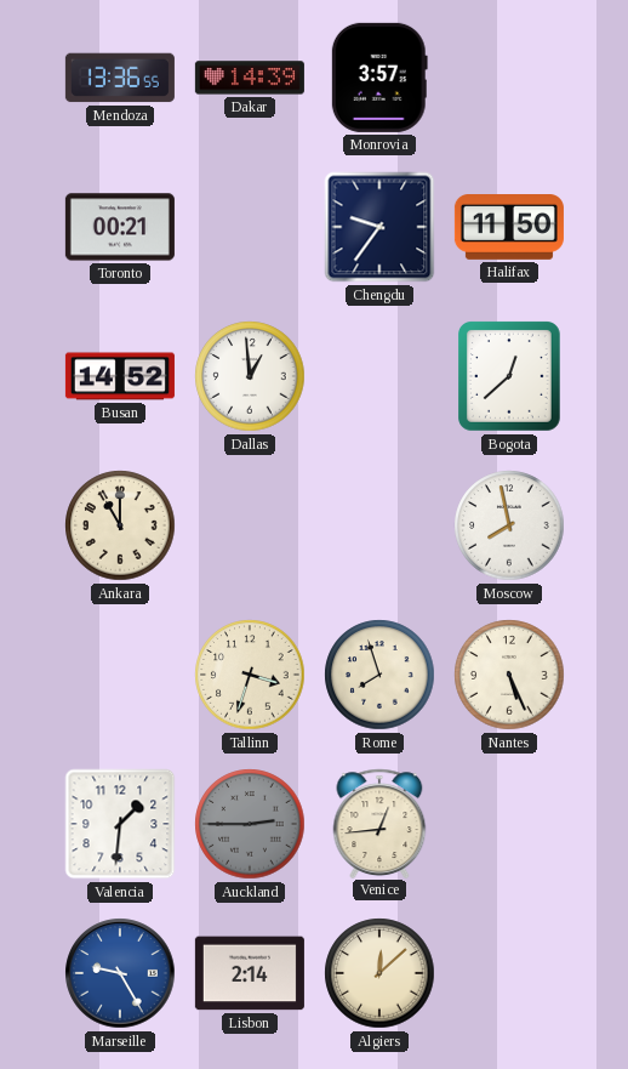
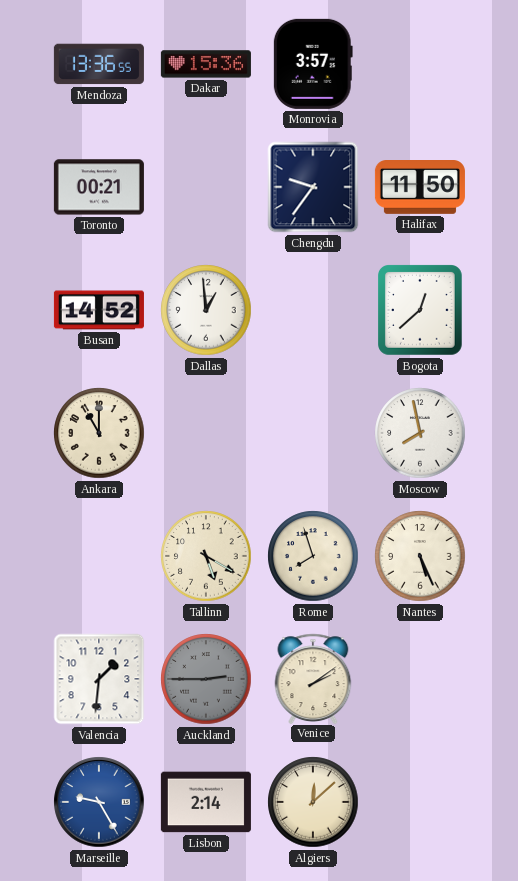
Dakar: 14:39 -> 15:36 (206, 64)
Tallinn: 3:33 -> 5:20 (206, 556)
Venice: 12:44 -> 2:09 (313, 678)
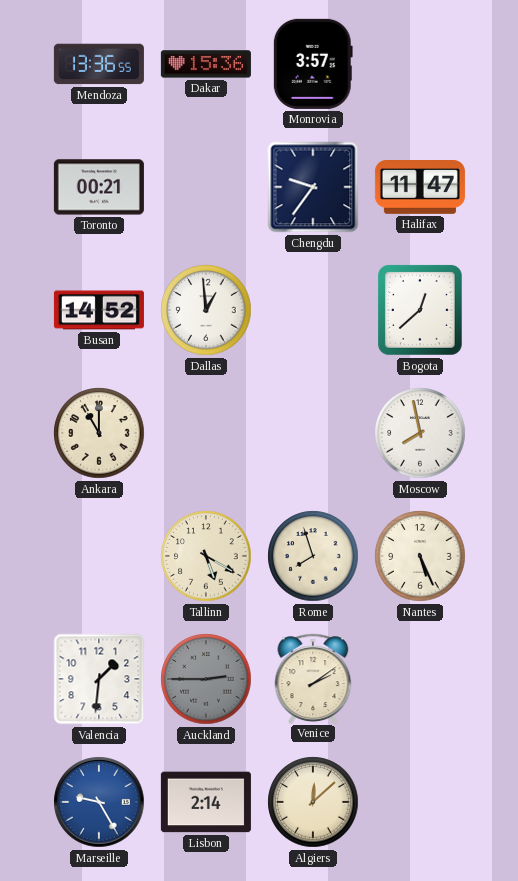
Halifax: 11:50 -> 11:47 (420, 188)
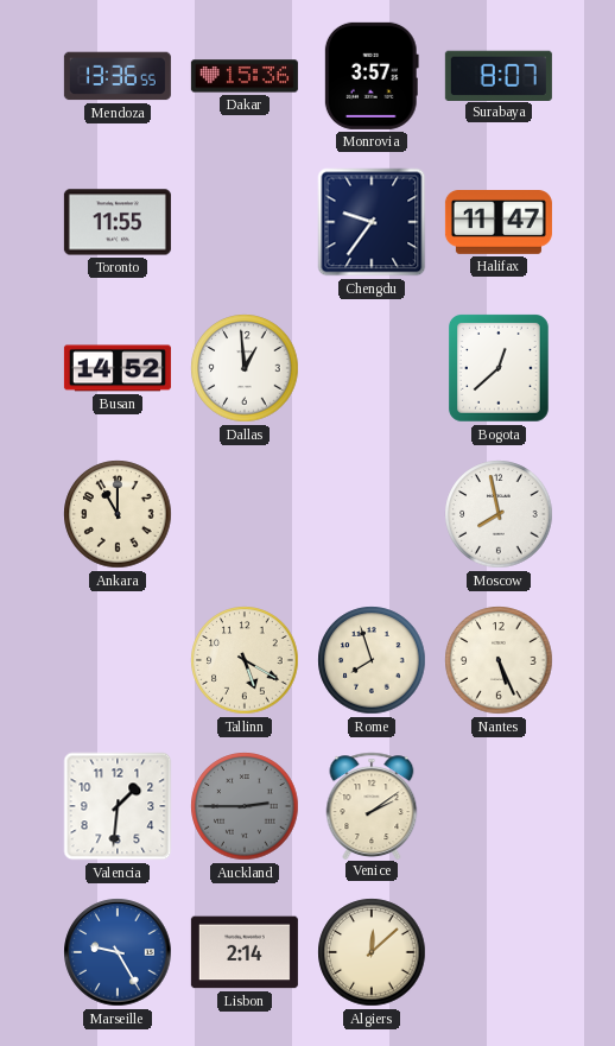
Surabaya: none -> 8:07 (499, 75)
Toronto: 00:21 -> 11:55 (118, 222)
